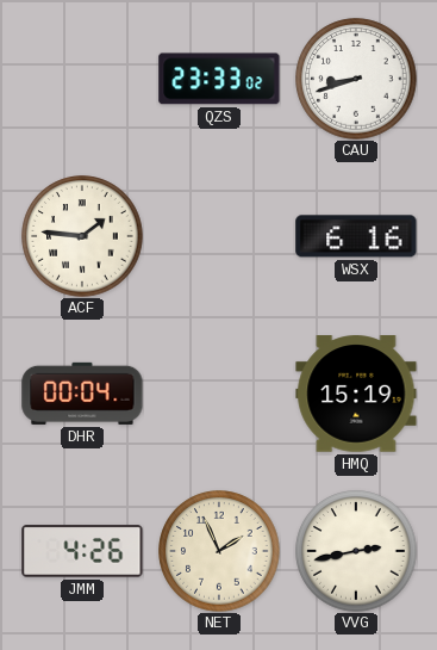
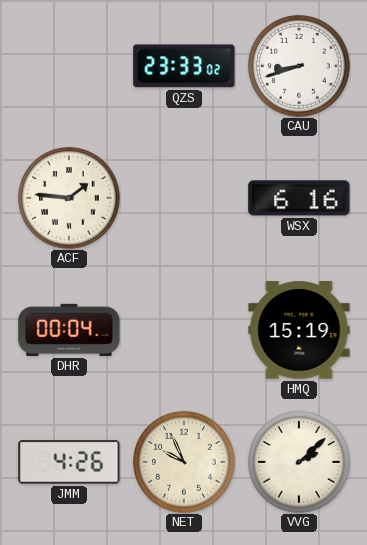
NET: 1:56 -> 9:56 (184, 462)
VVG: 2:43 -> 2:08 (299, 462)
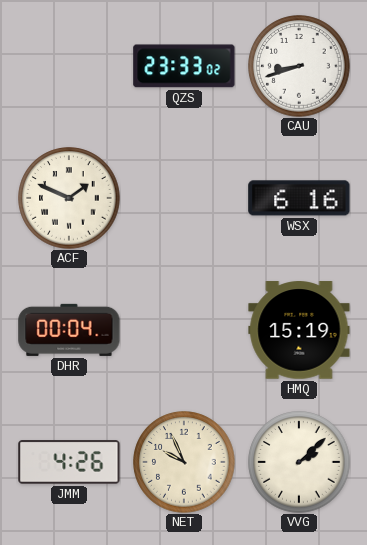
ACF: 1:46 -> 1:49 (69, 198)
